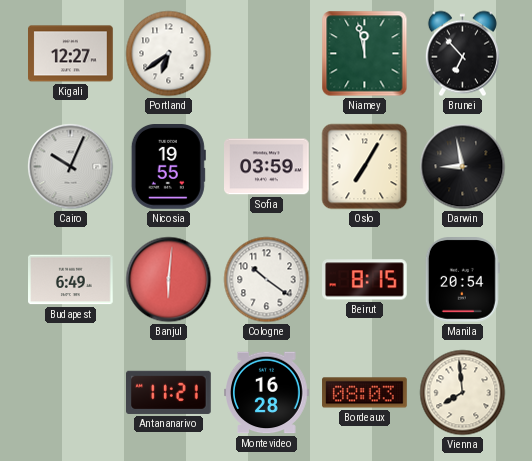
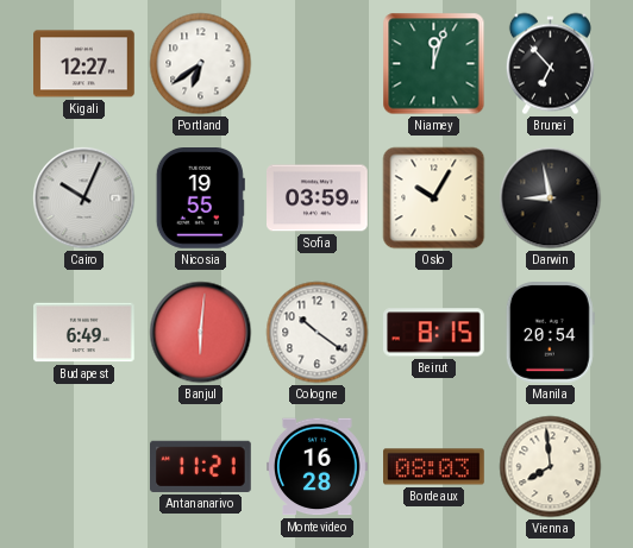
Niamey: 11:58 -> 12:03 (434, 64)
Oslo: 7:05 -> 10:05 (434, 199)
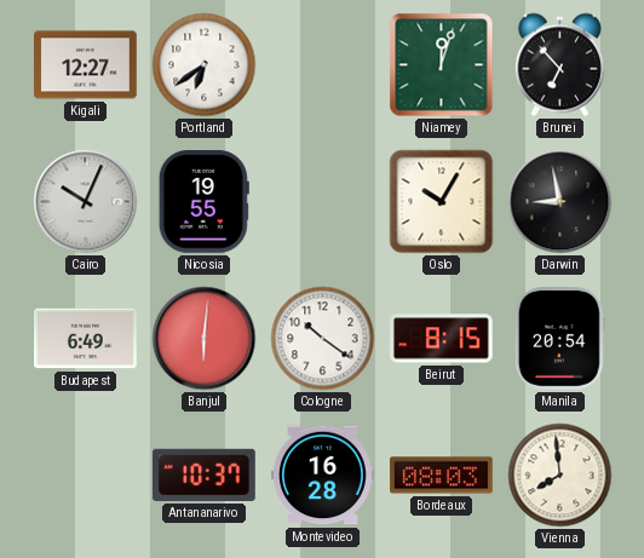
Sofia: 03:59 -> none (318, 199)
Antananarivo: 11:21 -> 10:37 (205, 474)
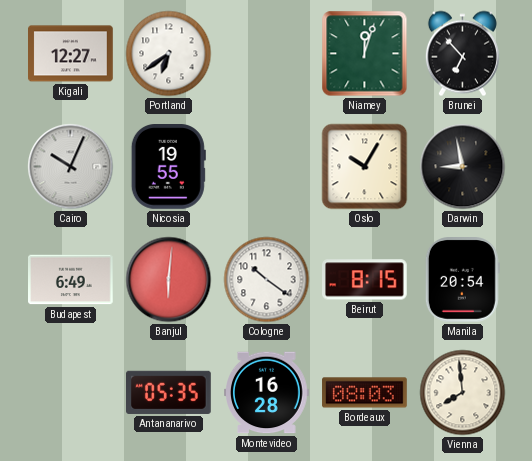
Antananarivo: 10:37 -> 05:35 (169, 392)
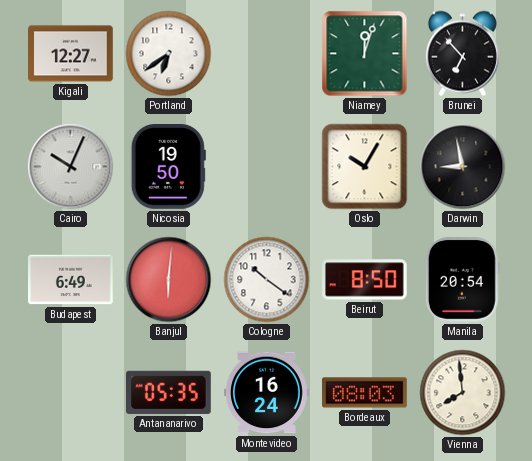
Nicosia: 19:55 -> 19:50 (168, 167)
Beirut: 8:15 -> 8:50 (365, 280)
Montevideo: 16:28 -> 16:24 (267, 393)
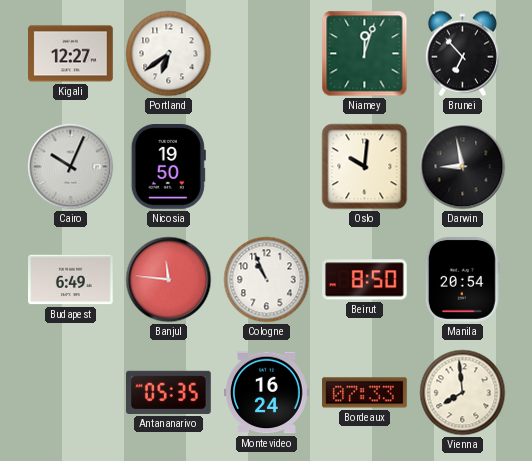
Oslo: 10:05 -> 10:01 (365, 167)
Banjul: 6:01 -> 11:46 (169, 280)
Cologne: 10:21 -> 10:56 (267, 280)
Bordeaux: 08:03 -> 07:33 (365, 393)
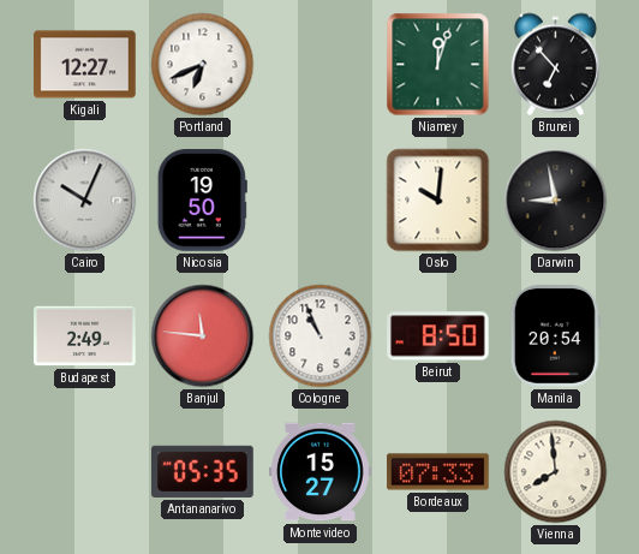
Portland: 6:39 -> 6:41 (203, 65)
Budapest: 6:49 -> 2:49 (85, 336)
Montevideo: 16:24 -> 15:27 (321, 472)
